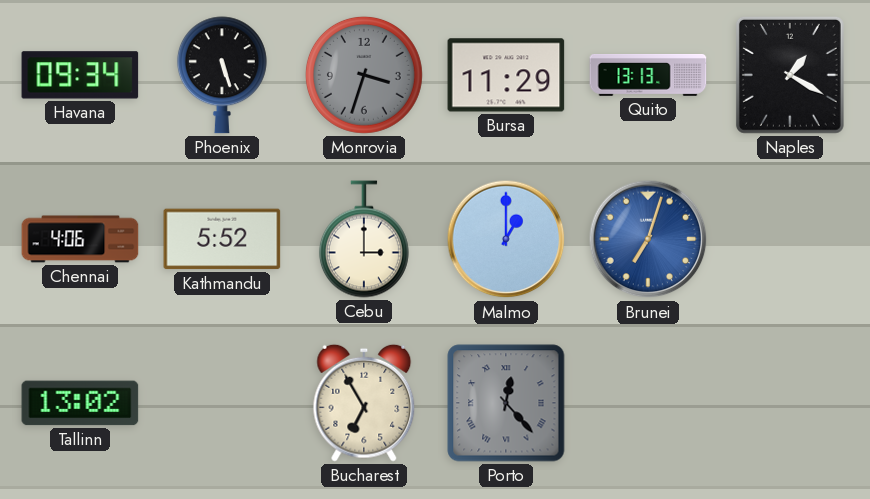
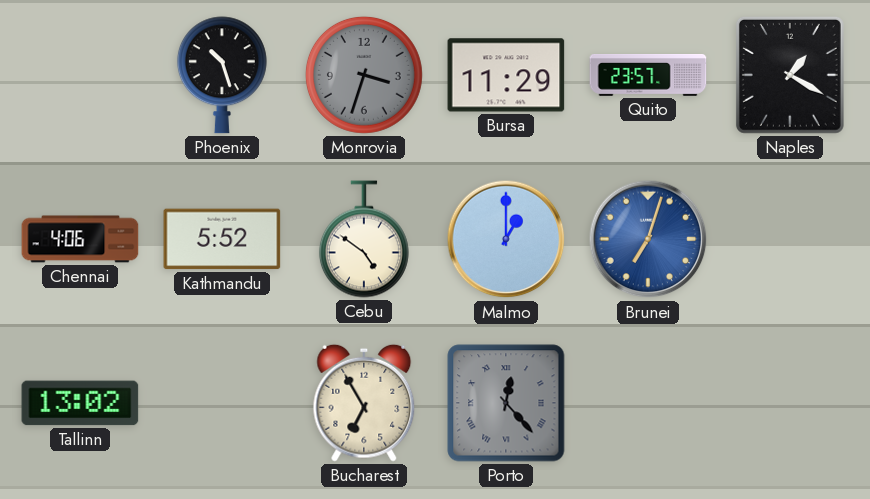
Havana: 09:34 -> none (80, 75)
Phoenix: 5:27 -> 10:27 (222, 75)
Quito: 13:13 -> 23:57 (648, 76)
Cebu: 3:00 -> 4:51 (364, 239)
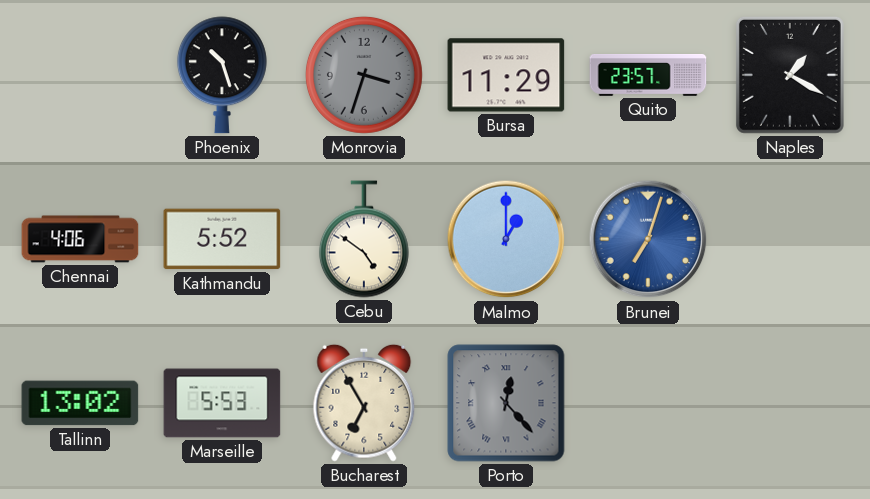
Marseille: none -> 5:53 (222, 403)
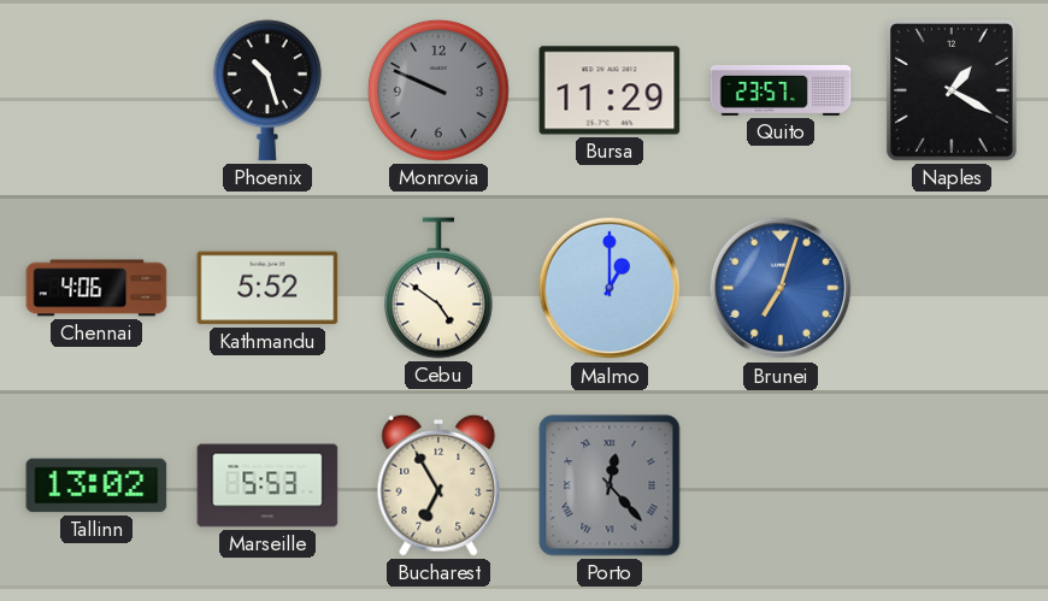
Monrovia: 3:33 -> 9:49 (438, 90)
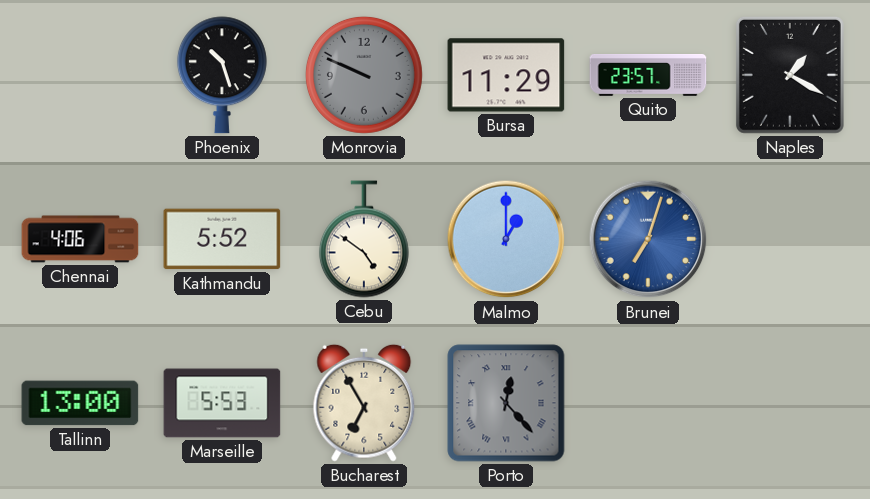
Tallinn: 13:02 -> 13:00 (80, 403)
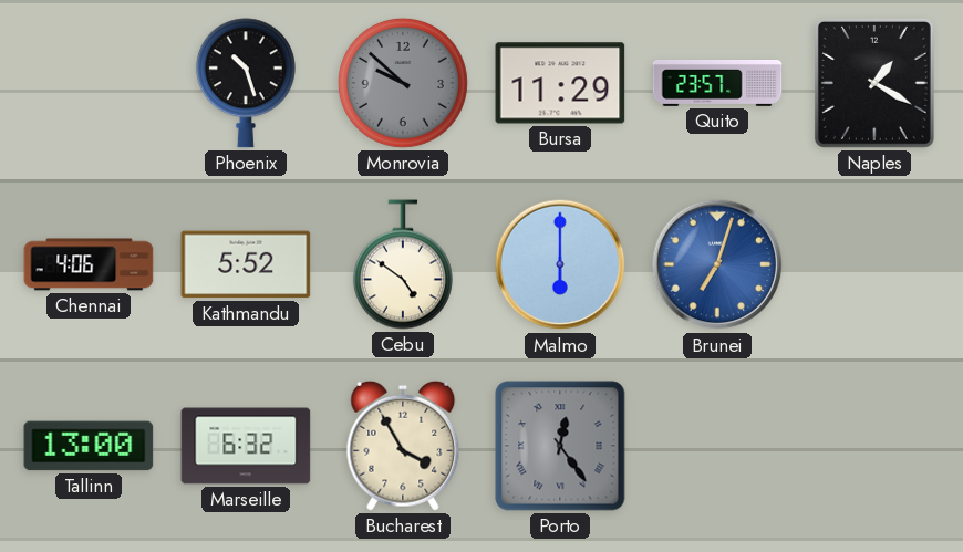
Monrovia: 9:49 -> 9:52 (403, 83)
Malmo: 1:00 -> 6:00 (560, 264)
Marseille: 5:53 -> 6:32 (246, 446)
Bucharest: 6:55 -> 3:55 (403, 446)
Porto: 12:23 -> 12:24 (560, 446)
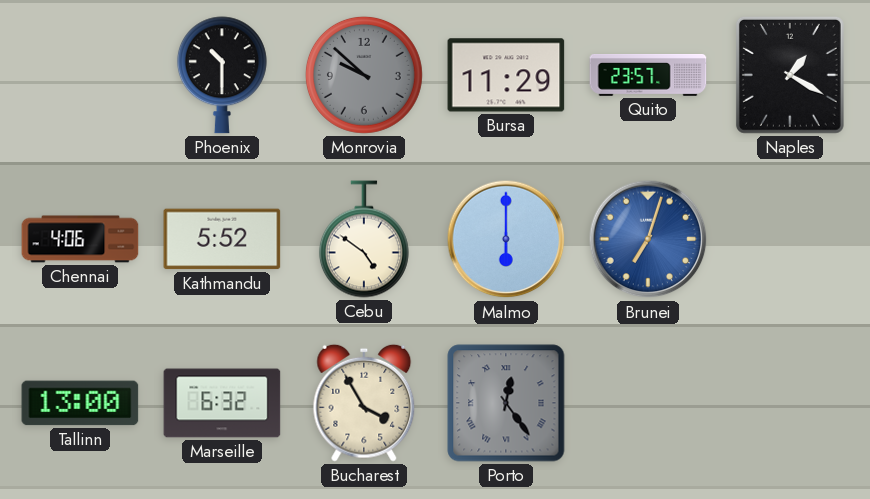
Phoenix: 10:27 -> 10:30 (222, 75)
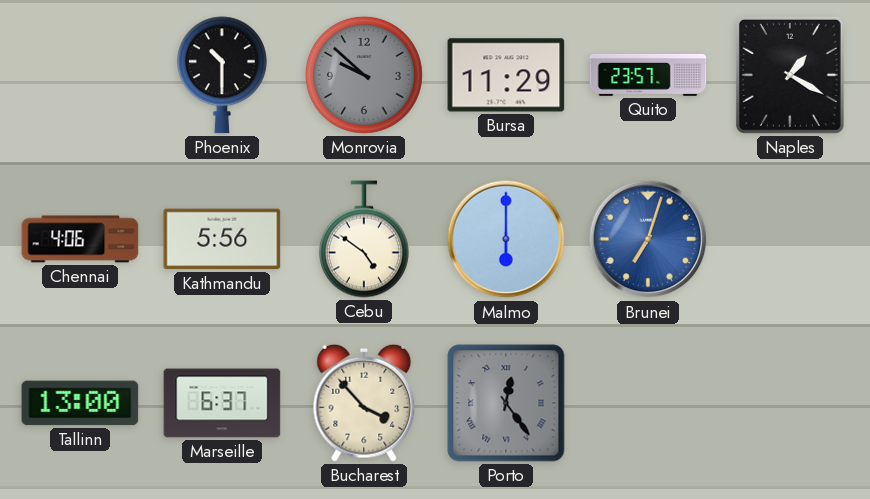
Kathmandu: 5:52 -> 5:56 (222, 239)
Marseille: 6:32 -> 6:37 (222, 403)
Bucharest: 3:55 -> 3:53 (364, 403)
